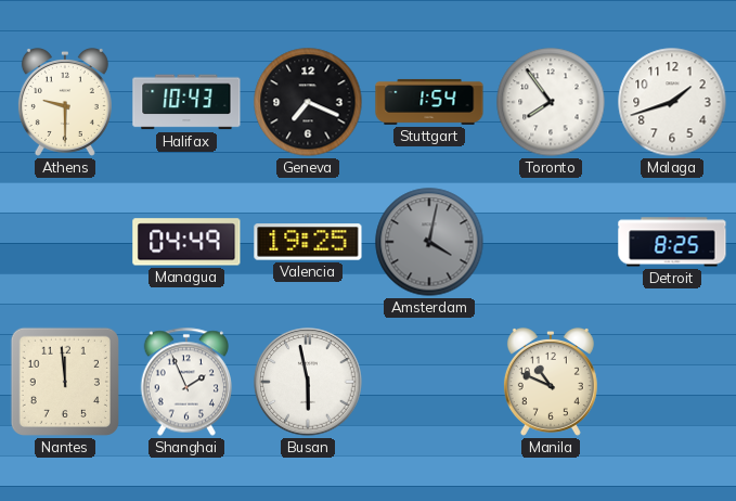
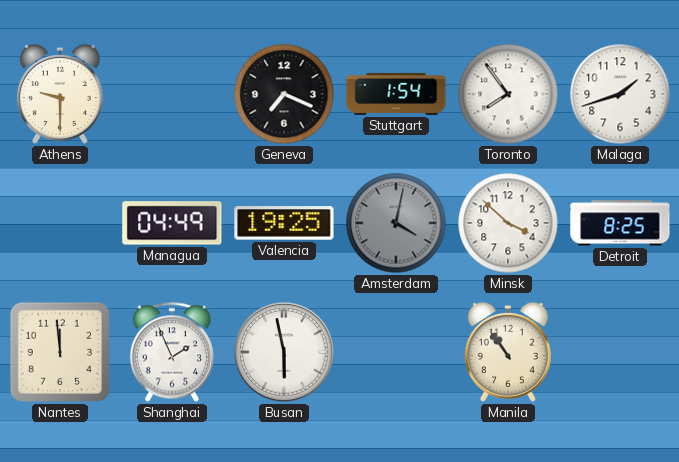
Halifax: 10:43 -> none (186, 102)
Minsk: none -> 3:52 (508, 223)
Manila: 10:49 -> 10:54 (508, 352)
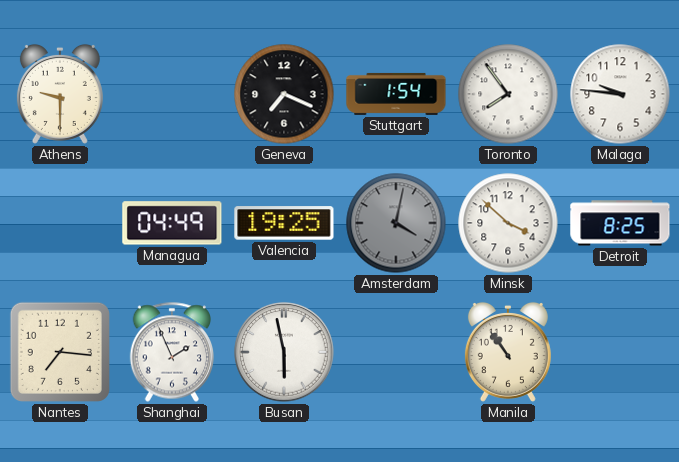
Malaga: 1:42 -> 9:46 (620, 94)
Nantes: 11:59 -> 7:16 (60, 352)
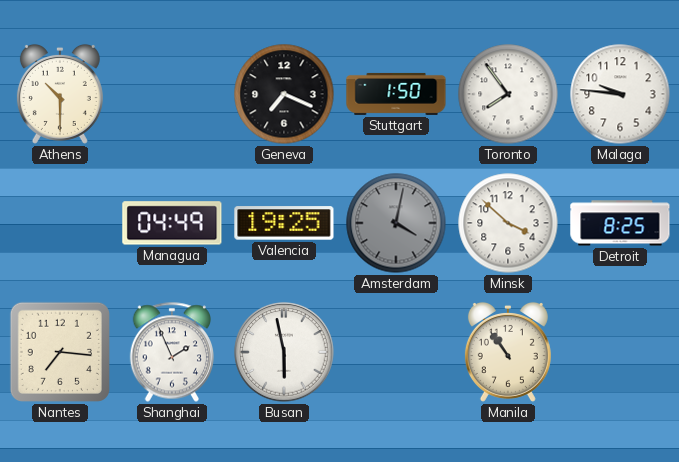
Athens: 9:30 -> 10:30 (60, 94)
Stuttgart: 1:54 -> 1:50 (396, 94)
